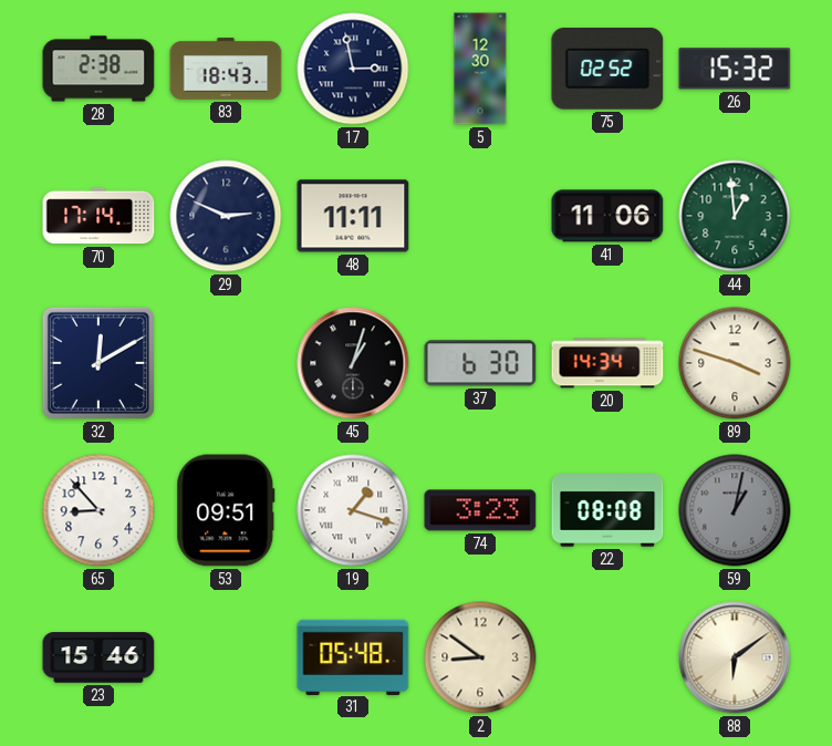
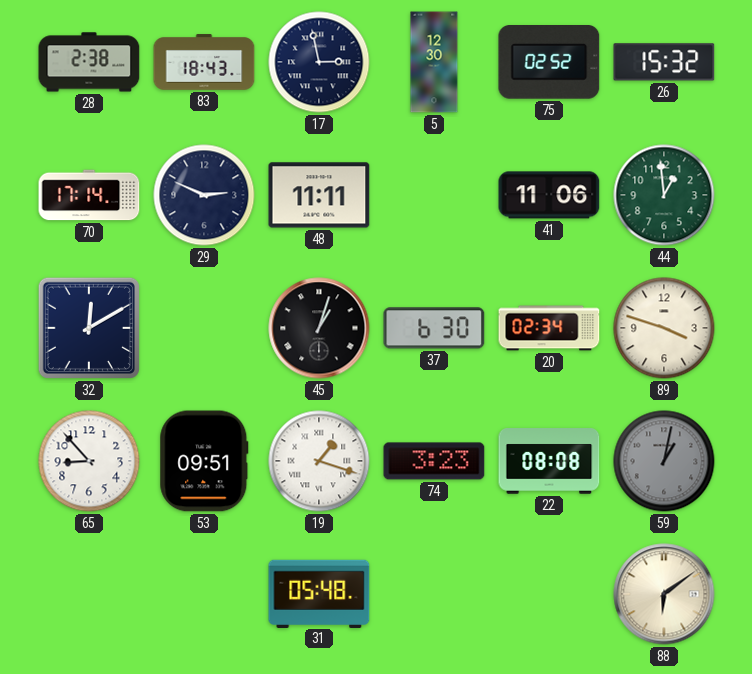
20: 14:34 -> 02:34 (549, 328)
23: 15:46 -> none (98, 657)
2: 8:51 -> none (480, 657)
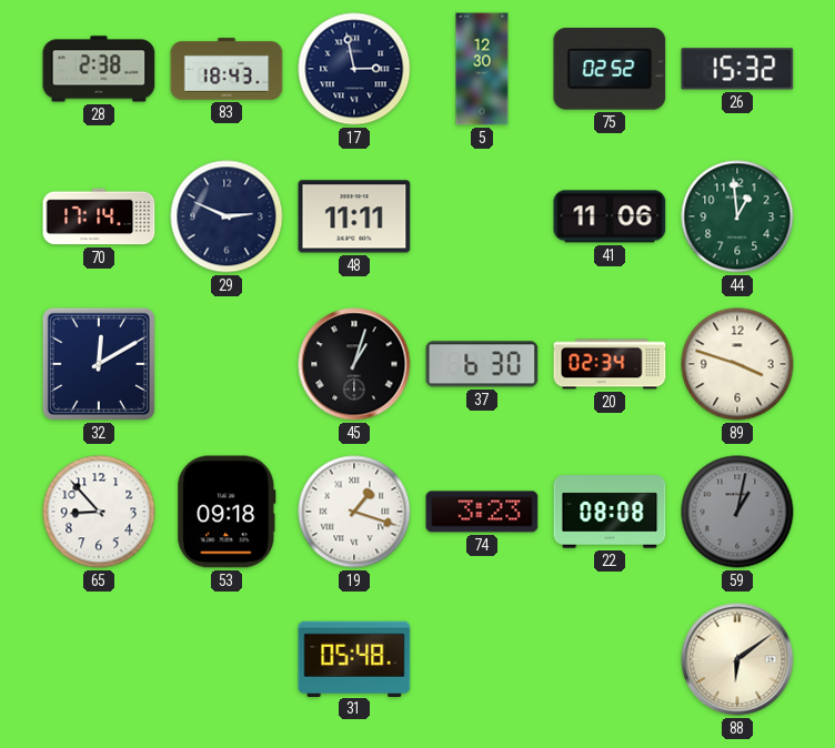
53: 09:51 -> 09:18 (227, 512)
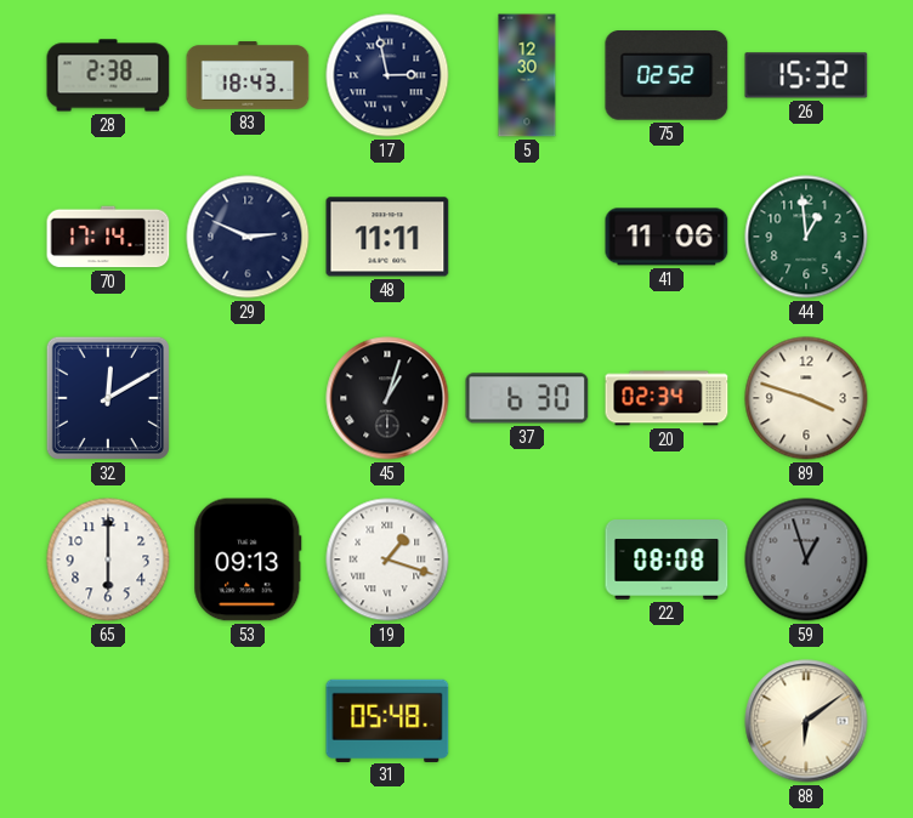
65: 8:53 -> 6:00 (108, 559)
53: 09:18 -> 09:13 (248, 559)
74: 3:23 -> none (482, 512)
59: 1:02 -> 12:57 (806, 559)
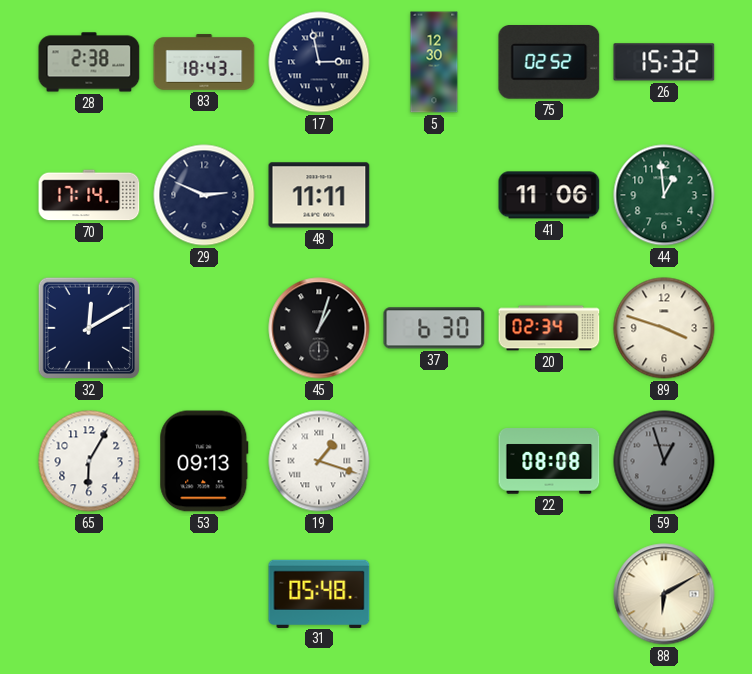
65: 6:00 -> 6:05 (89, 461)
88: 6:09 -> 6:10 (664, 594)
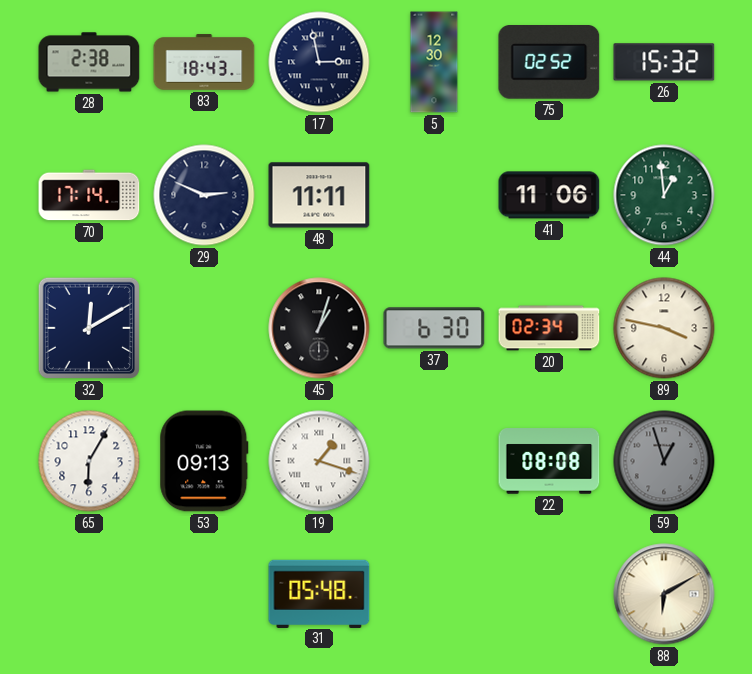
89: 3:48 -> 3:47 (664, 328)
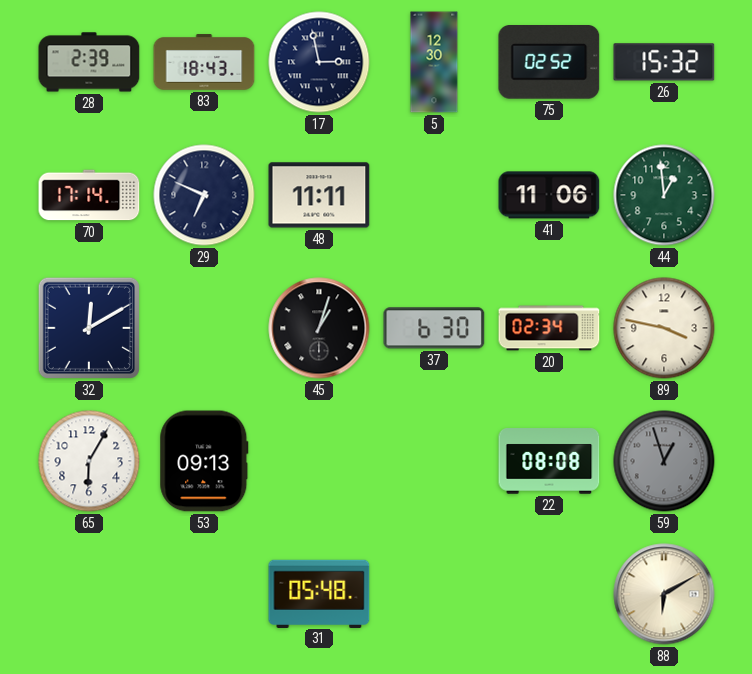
28: 2:38 -> 2:39 (89, 62)
29: 2:49 -> 6:49 (204, 195)
19: 1:18 -> none (319, 461)
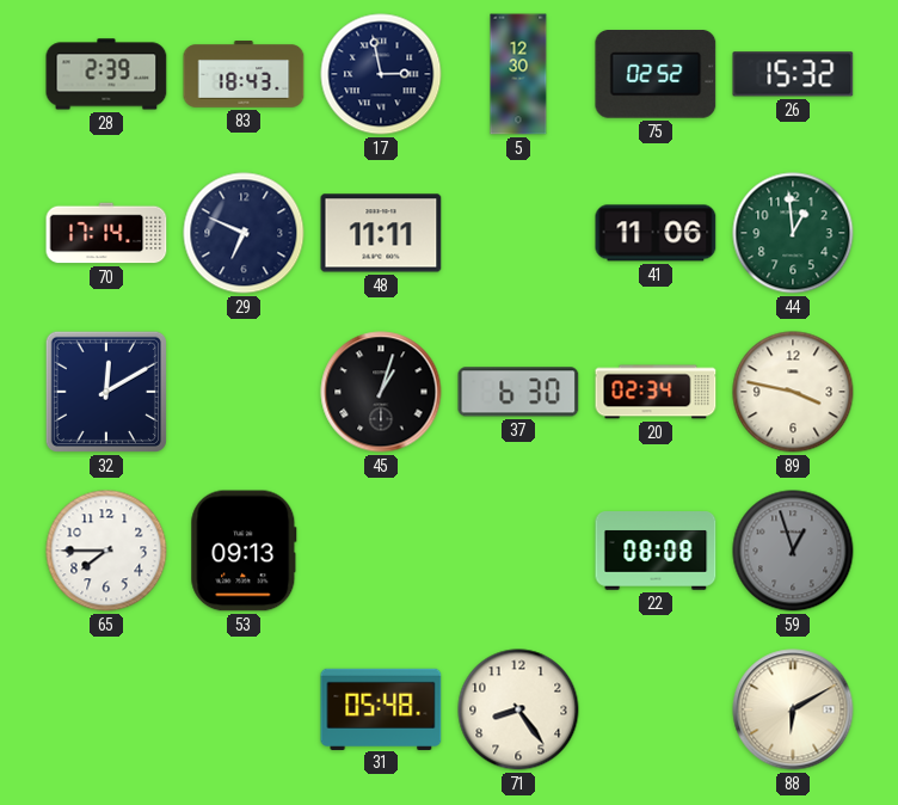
65: 6:05 -> 7:45 (106, 551)
71: none -> 8:24 (518, 709)
